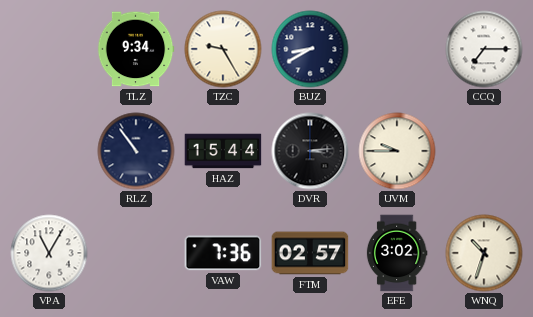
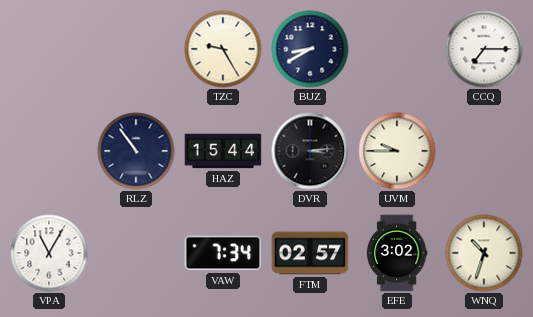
TLZ: 9:34 -> none (136, 49)
VAW: 7:36 -> 7:34 (223, 253)
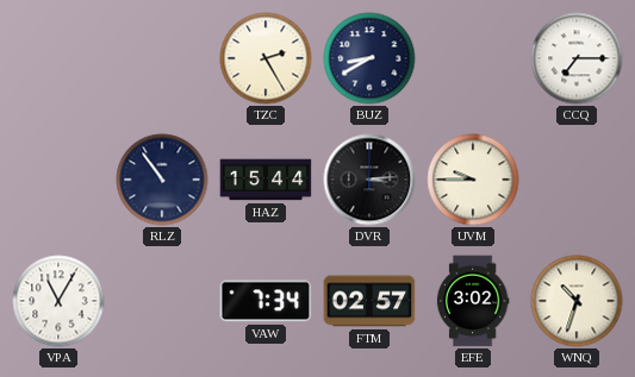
TZC: 9:25 -> 2:25 (266, 58)
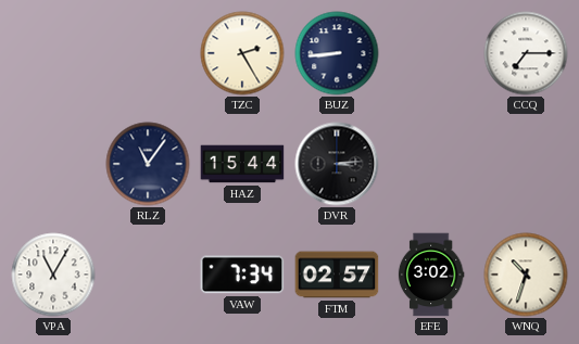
BUZ: 8:40 -> 8:44 (337, 53)
RLZ: 10:54 -> 11:06 (148, 164)
UVM: 9:45 -> none (473, 180)
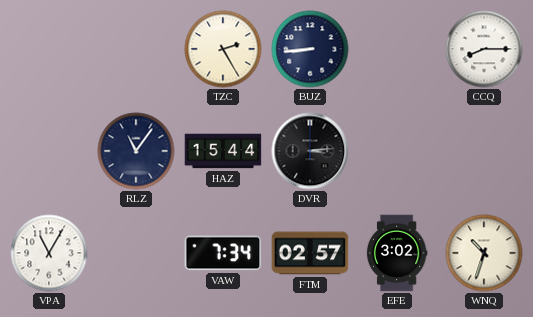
CCQ: 7:15 -> 8:15 (484, 49)
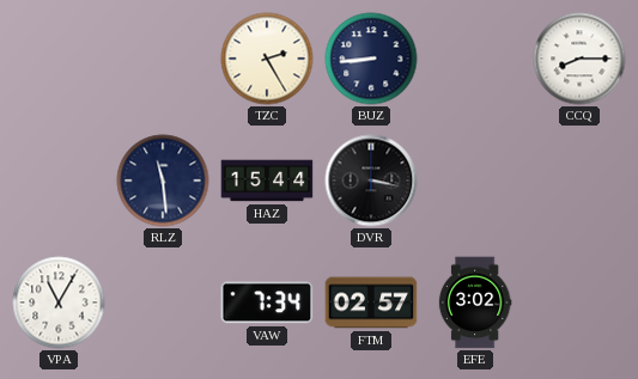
RLZ: 11:06 -> 11:29 (163, 181)
DVR: 3:14 -> 3:17 (371, 181)
WNQ: 10:33 -> none (484, 253)
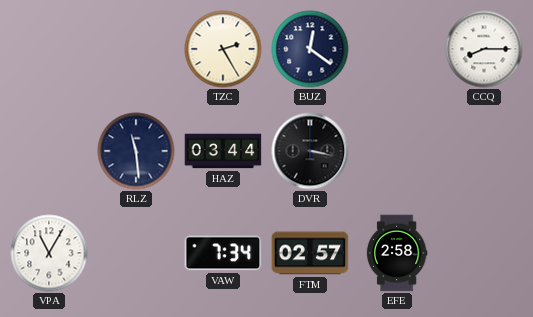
BUZ: 8:44 -> 12:21 (310, 49)
HAZ: 15:44 -> 03:44 (223, 151)
EFE: 3:02 -> 2:58 (397, 253)
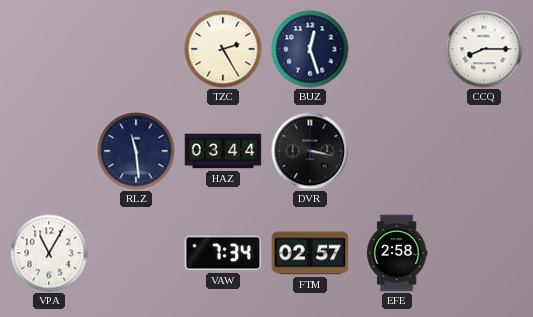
BUZ: 12:21 -> 12:27 (310, 49)
